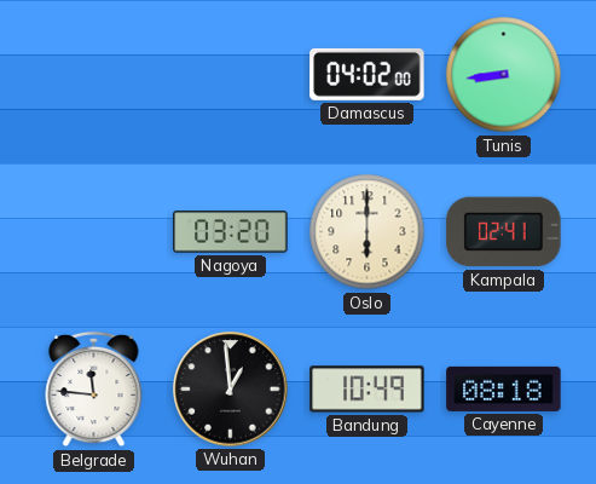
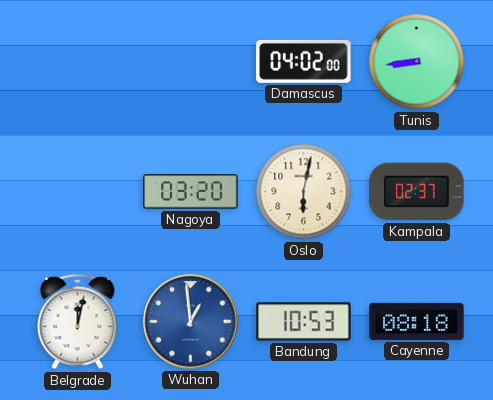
Oslo: 6:00 -> 6:02 (304, 192)
Kampala: 02:41 -> 02:37 (417, 192)
Belgrade: 11:46 -> 12:02 (78, 322)
Wuhan dial: black -> blue (191, 322)
Bandung: 10:49 -> 10:53 (304, 322)
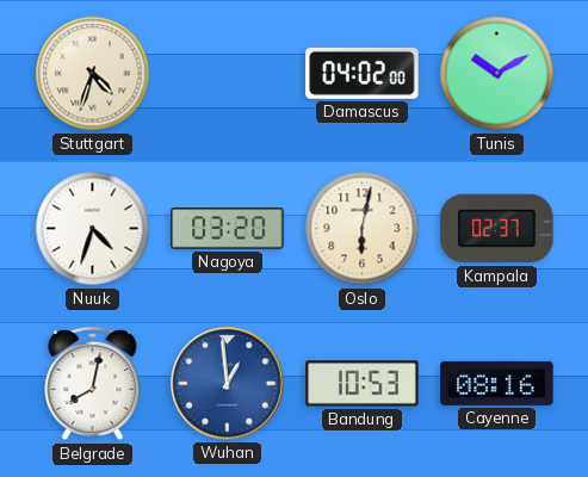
Stuttgart: none -> 4:33 (93, 74)
Tunis: 8:44 -> 10:10 (497, 74)
Nuuk: none -> 4:33 (93, 229)
Belgrade: 12:02 -> 8:02 (93, 384)
Cayenne: 08:18 -> 08:16 (497, 383)
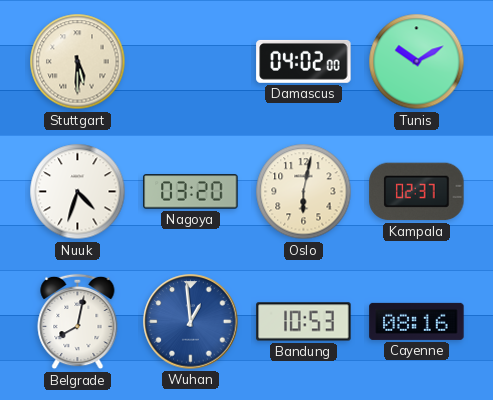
Stuttgart: 4:33 -> 5:30 (78, 62)
